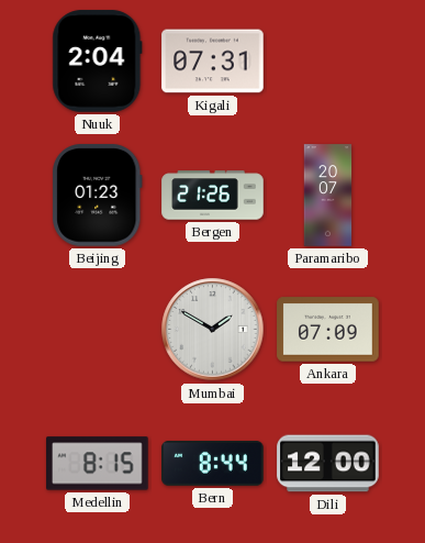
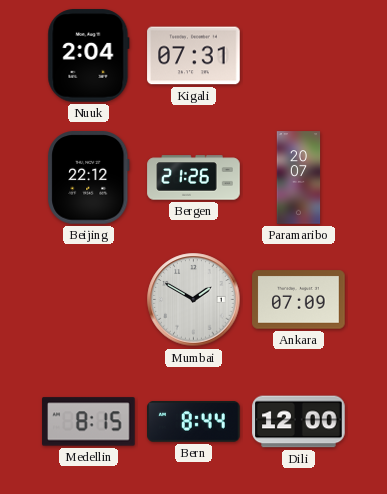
Beijing: 01:23 -> 22:12 (89, 178)
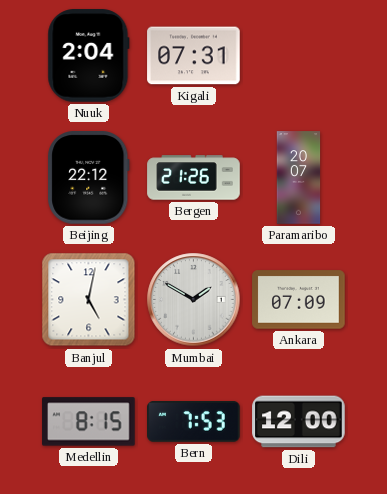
Banjul: none -> 5:02 (89, 300)
Bern: 8:44 -> 7:53 (194, 422)
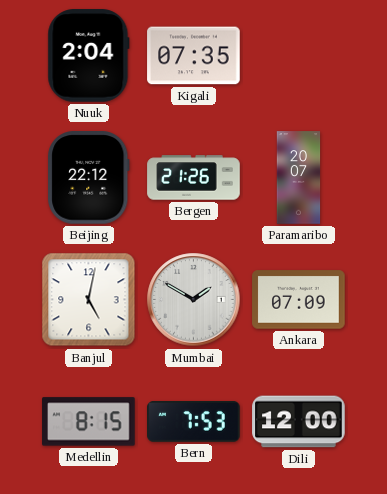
Kigali: 07:31 -> 07:35 (194, 56)
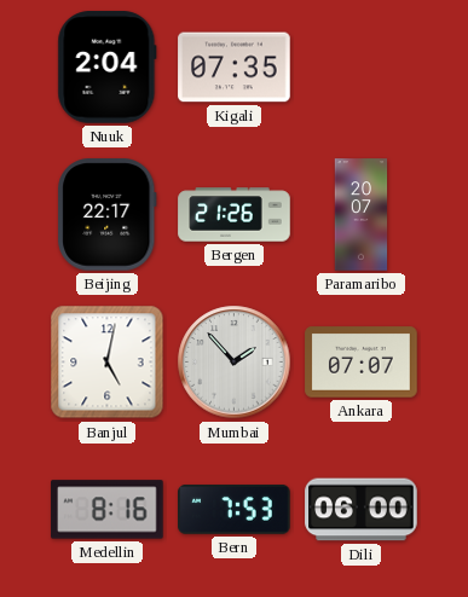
Beijing: 22:12 -> 22:17 (108, 215)
Mumbai: 1:50 -> 1:53 (235, 363)
Ankara: 07:09 -> 07:07 (362, 363)
Medellin: 8:15 -> 8:16 (108, 510)
Dili: 12:00 -> 06:00 (362, 510)
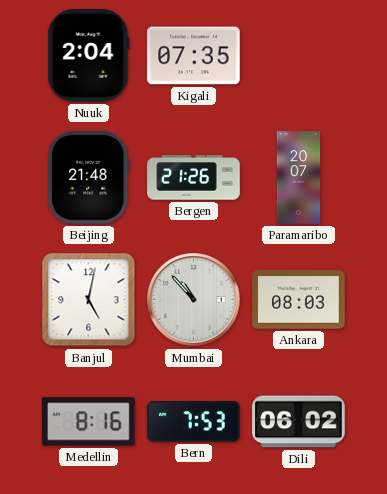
Beijing: 22:17 -> 21:48 (89, 178)
Mumbai: 1:53 -> 10:53 (194, 300)
Ankara: 07:07 -> 08:03 (299, 300)
Dili: 06:00 -> 06:02 (299, 422)
